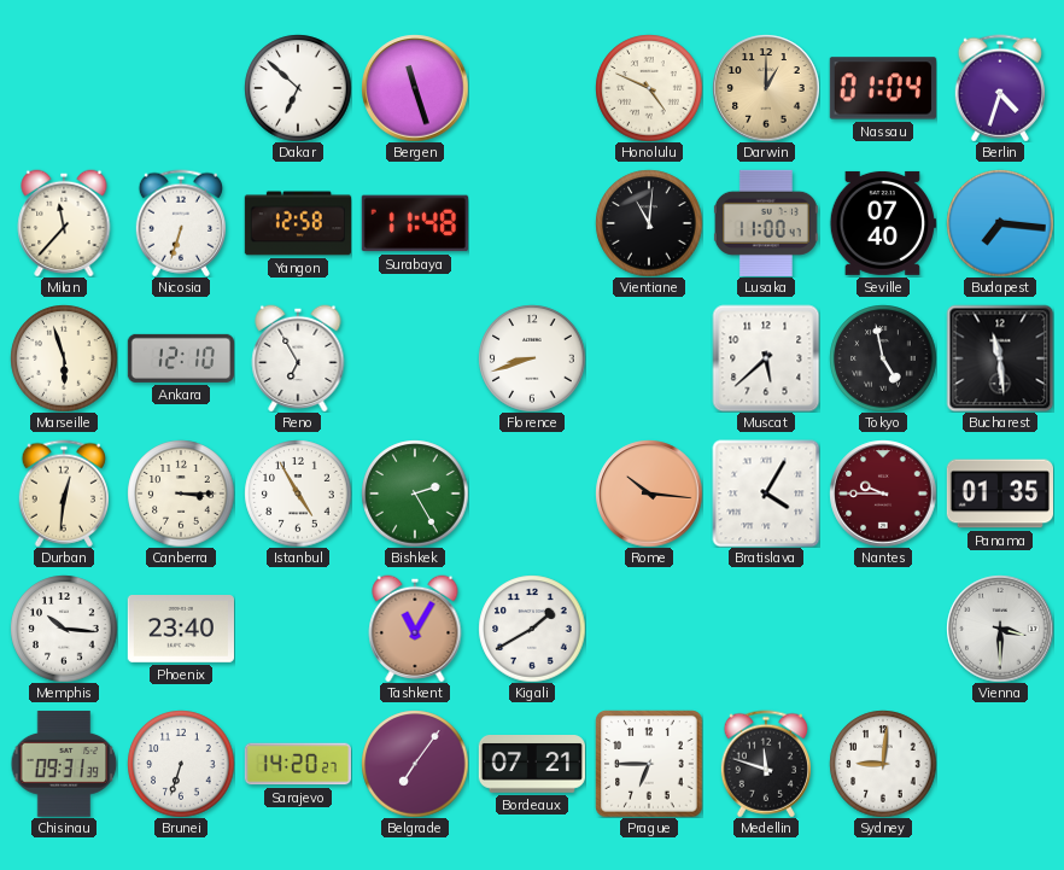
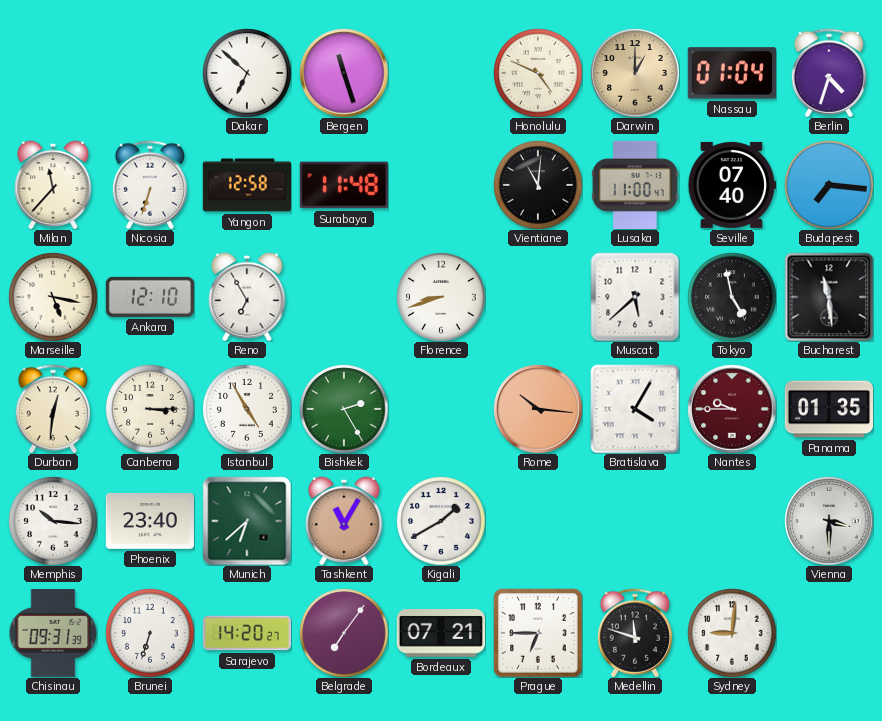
Marseille: 5:57 -> 5:17 (53, 297)
Munich: none -> 6:38 (247, 521)
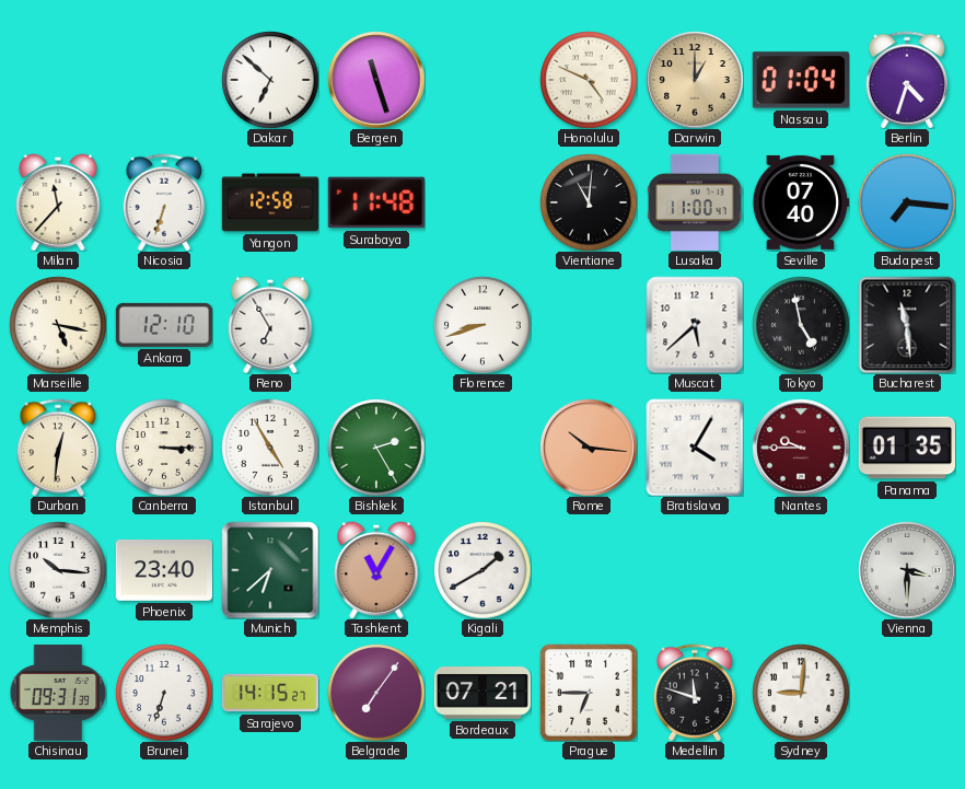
Sarajevo: 14:20 -> 14:15 (269, 693)
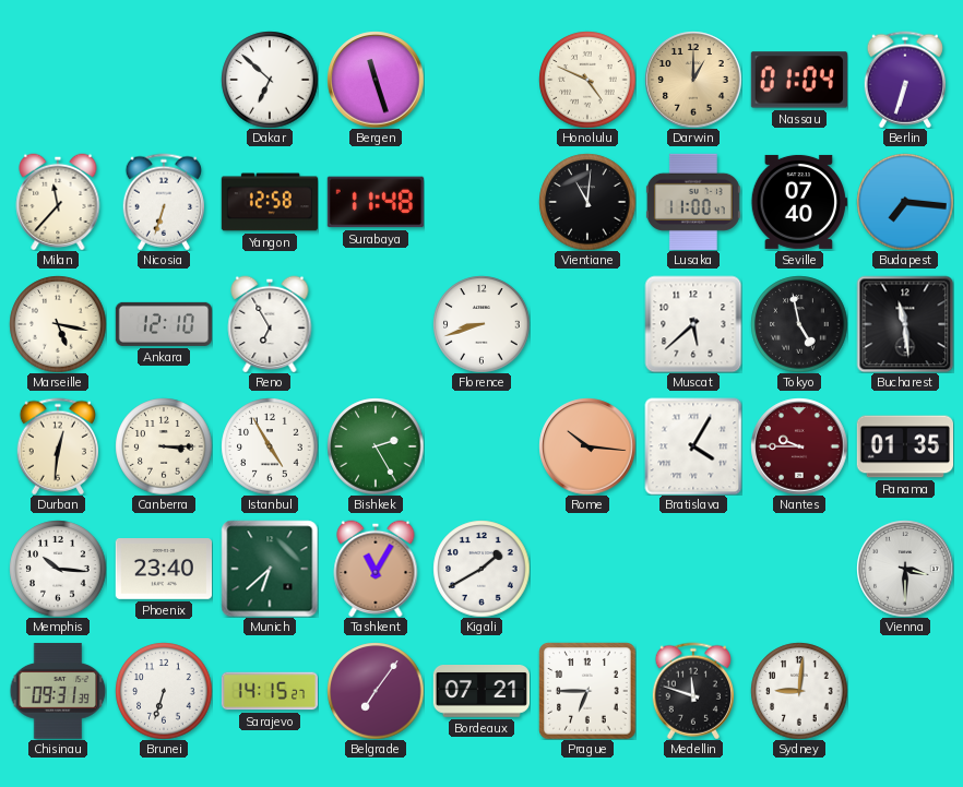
Berlin: 4:33 -> 6:33 (904, 80)
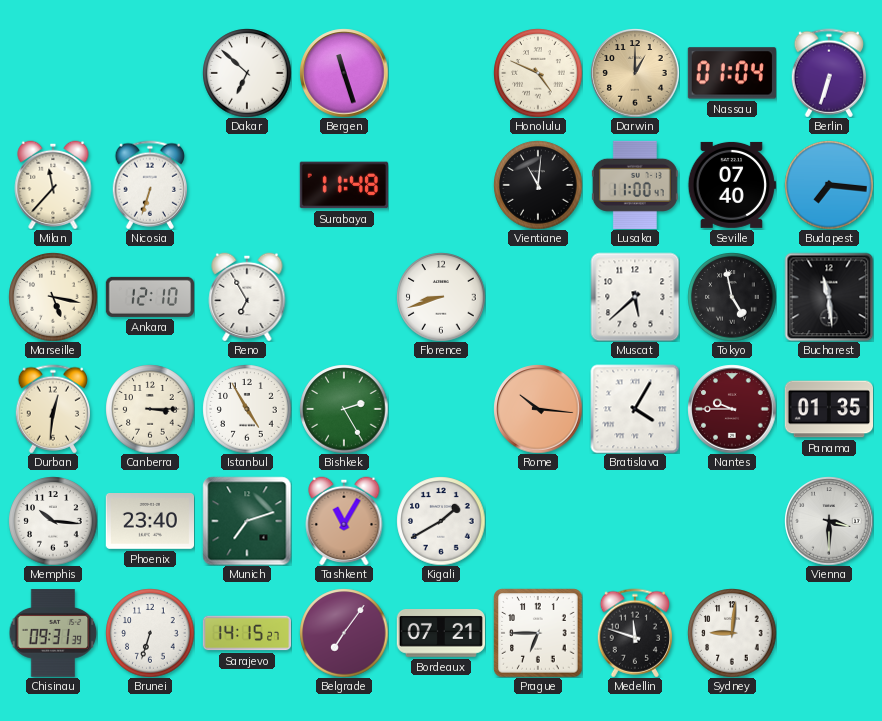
Yangon: 12:58 -> none (269, 202)
Munich: 6:38 -> 7:12 (247, 521)
